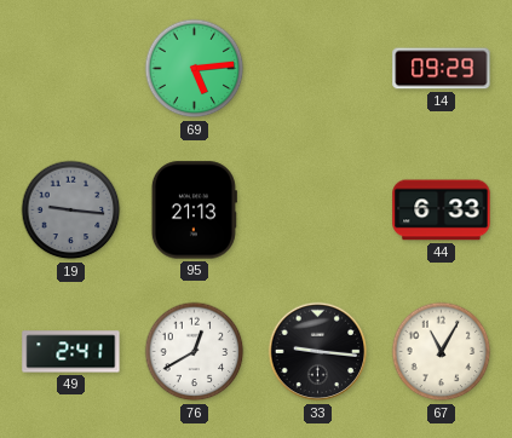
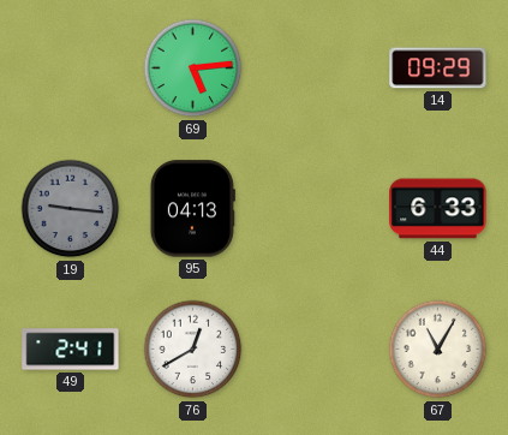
95: 21:13 -> 04:13 (192, 209)
33: 9:16 -> none (318, 352)
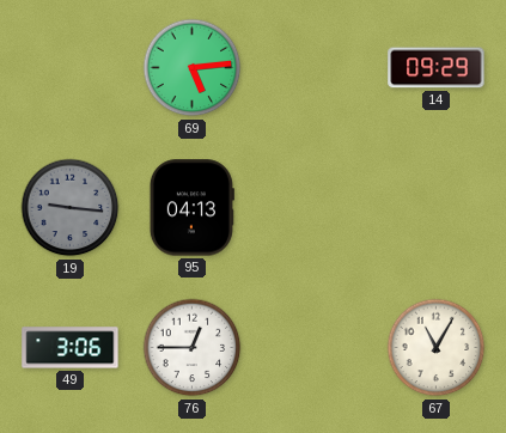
44: 6:33 -> none (438, 209)
49: 2:41 -> 3:06 (71, 348)
76: 12:40 -> 12:45 (193, 348)
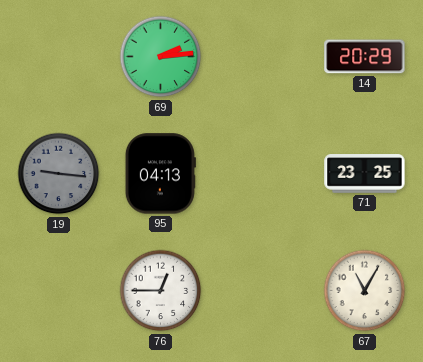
69: 5:14 -> 2:14 (161, 57)
14: 09:29 -> 20:29 (365, 57)
71: none -> 23:25 (365, 174)
49: 3:06 -> none (71, 348)
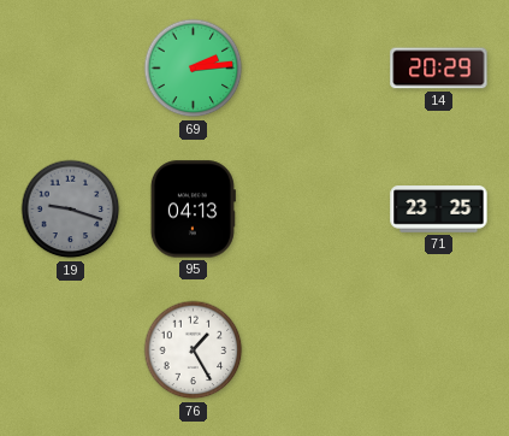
19: 9:16 -> 9:18 (71, 210)
76: 12:45 -> 1:25 (194, 350)
67: 11:05 -> none (365, 291)
